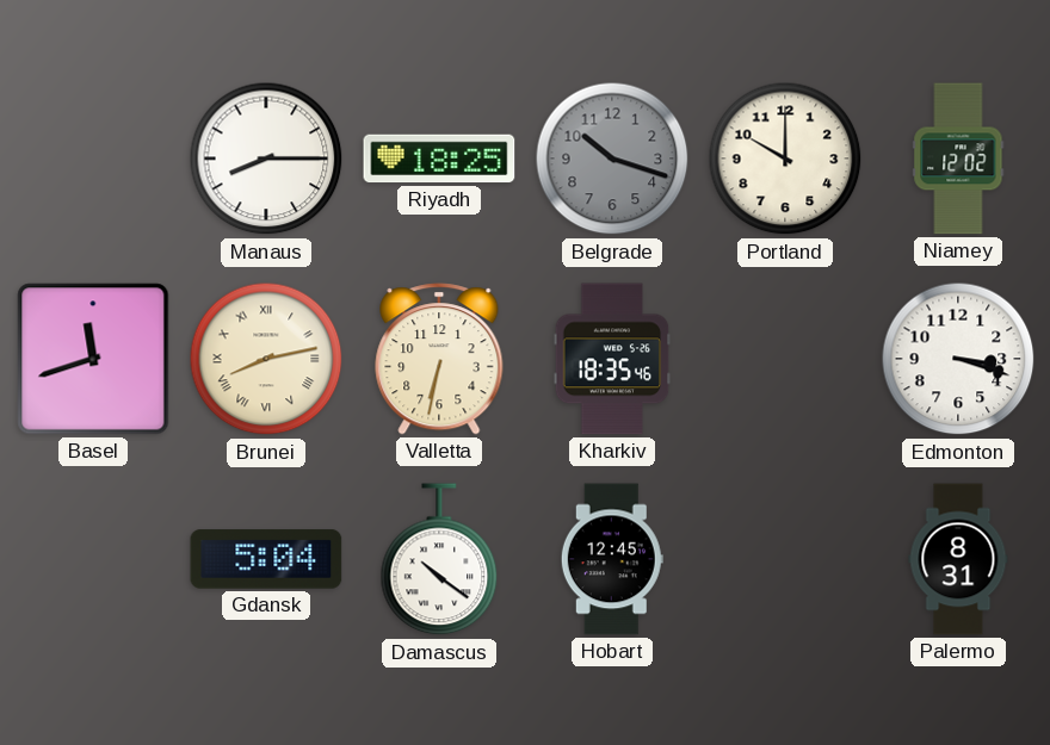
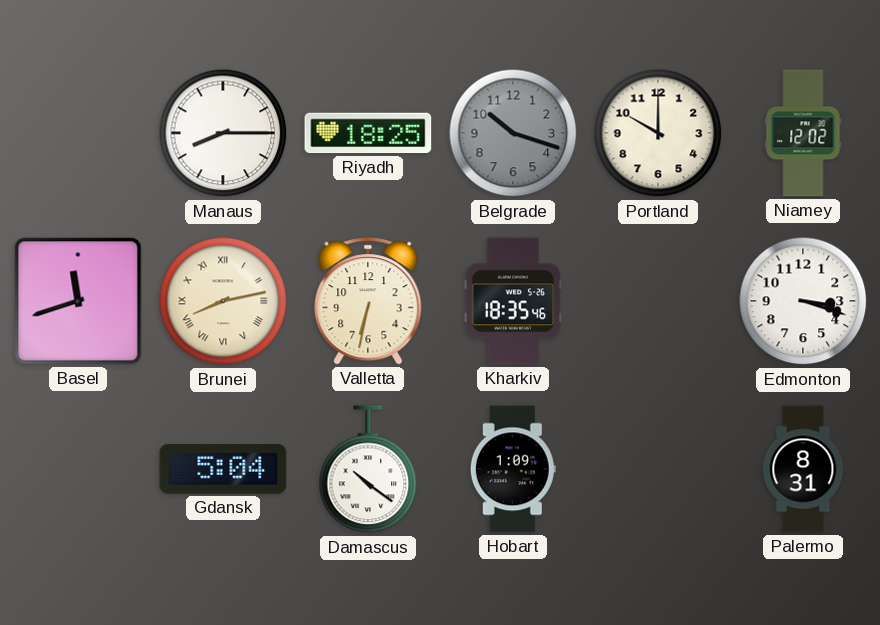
Hobart: 12:45 -> 1:09 (513, 469)
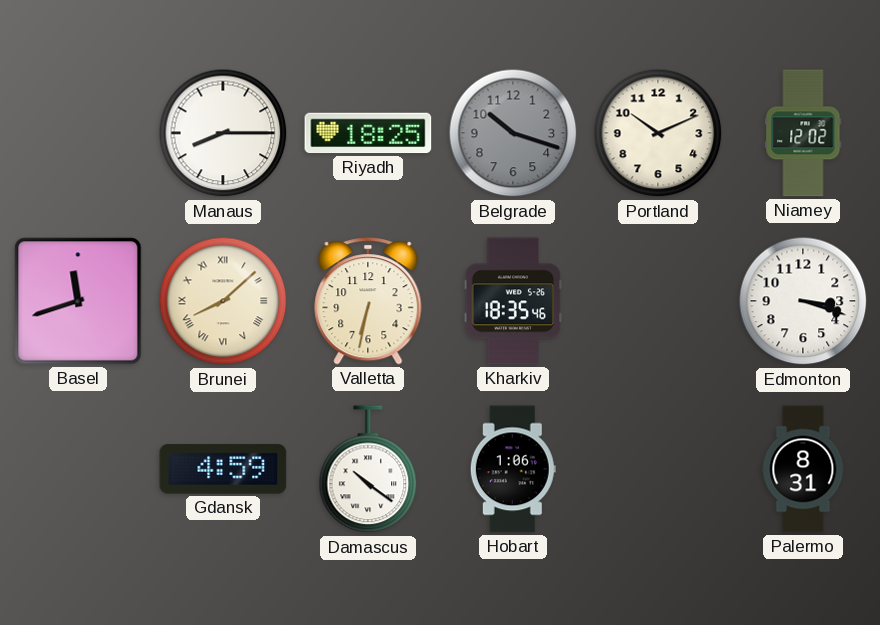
Portland: 10:00 -> 10:11 (658, 133)
Brunei: 8:13 -> 8:08 (223, 301)
Gdansk: 5:04 -> 4:59 (223, 469)
Hobart: 1:09 -> 1:06 (513, 469)
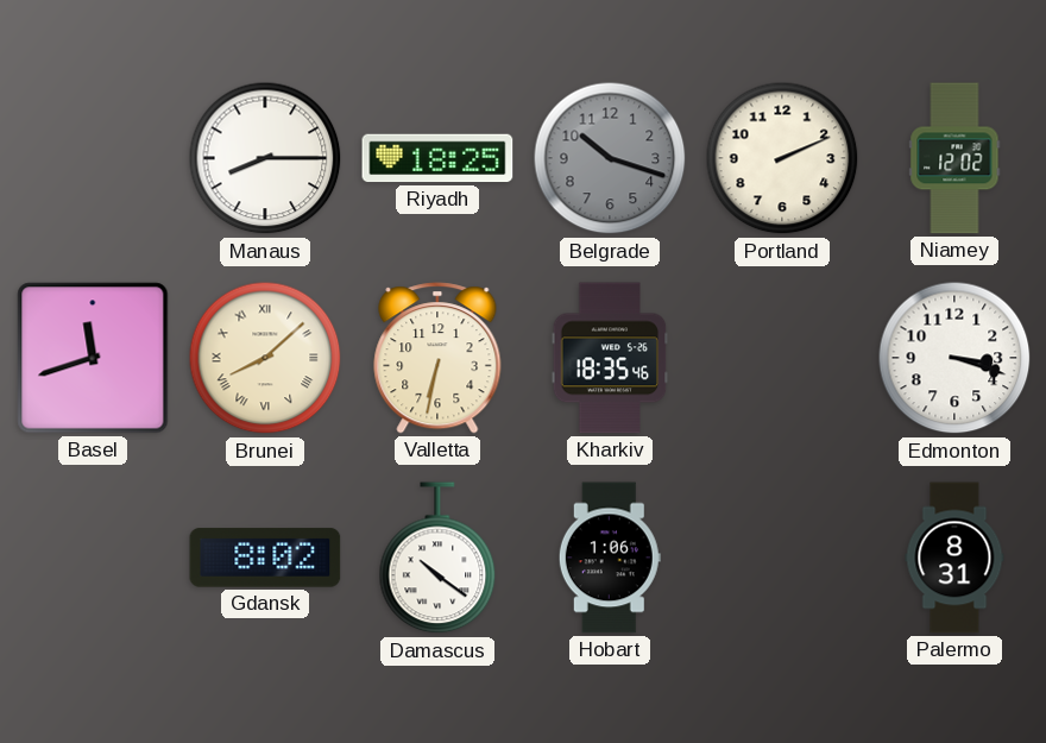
Portland: 10:11 -> 2:11 (782, 158)
Gdansk: 4:59 -> 8:02 (265, 558)
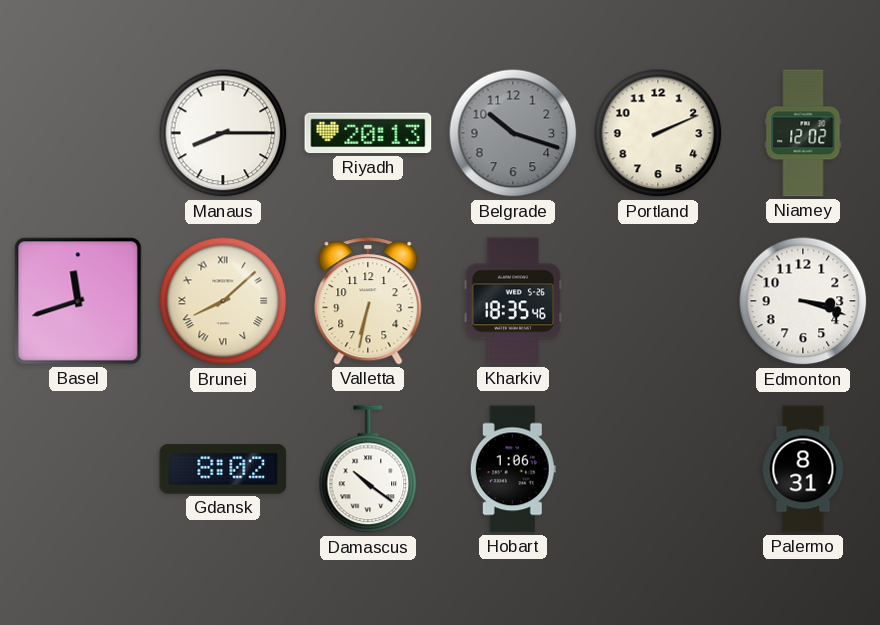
Riyadh: 18:25 -> 20:13 (368, 133)
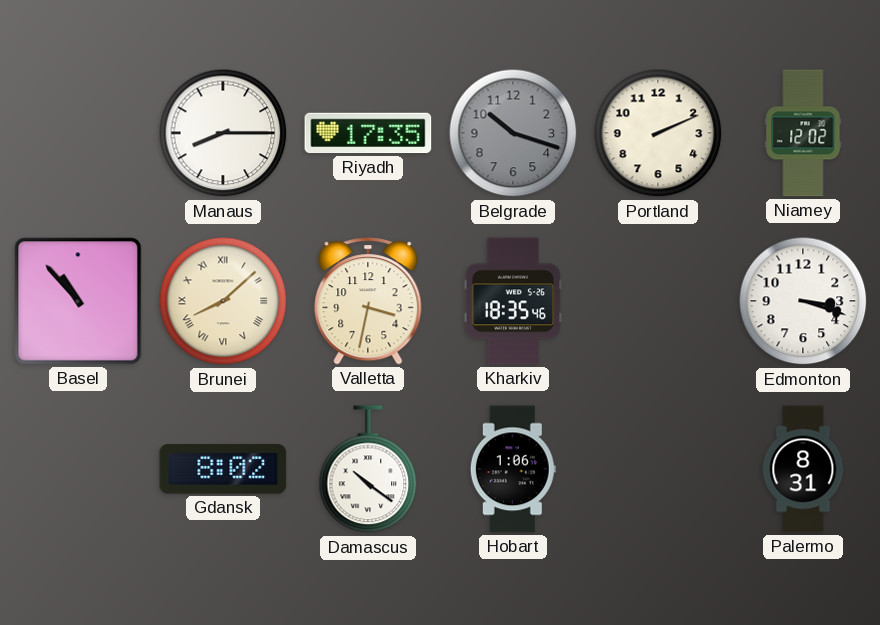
Riyadh: 20:13 -> 17:35 (368, 133)
Basel: 11:42 -> 10:53 (78, 301)
Valletta: 6:32 -> 3:32 (368, 301)
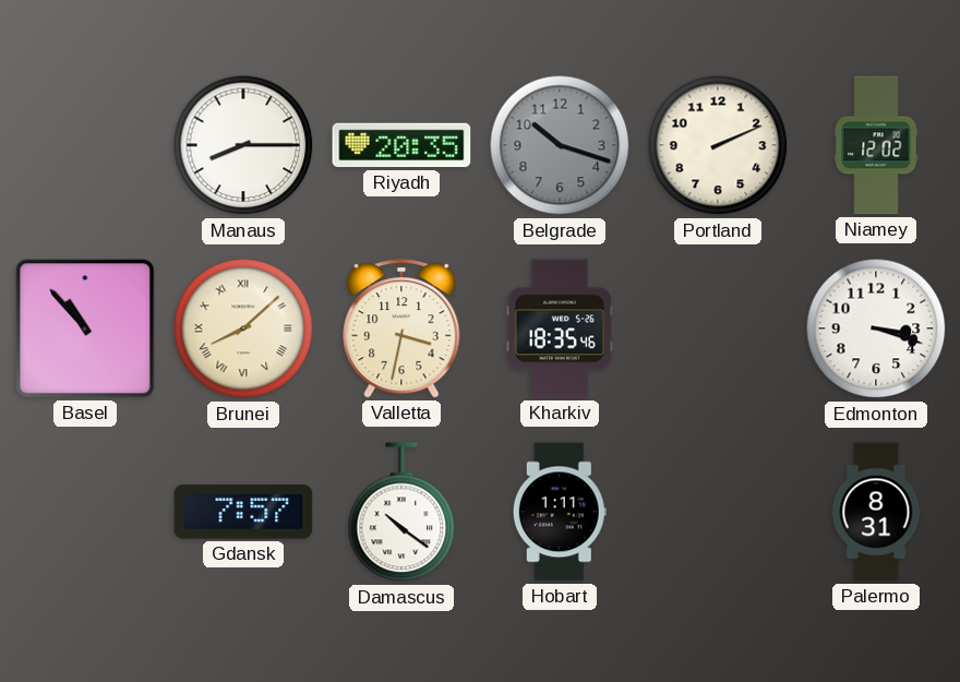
Riyadh: 17:35 -> 20:35 (401, 145)
Gdansk: 8:02 -> 7:57 (243, 512)
Hobart: 1:06 -> 1:11 (560, 512)
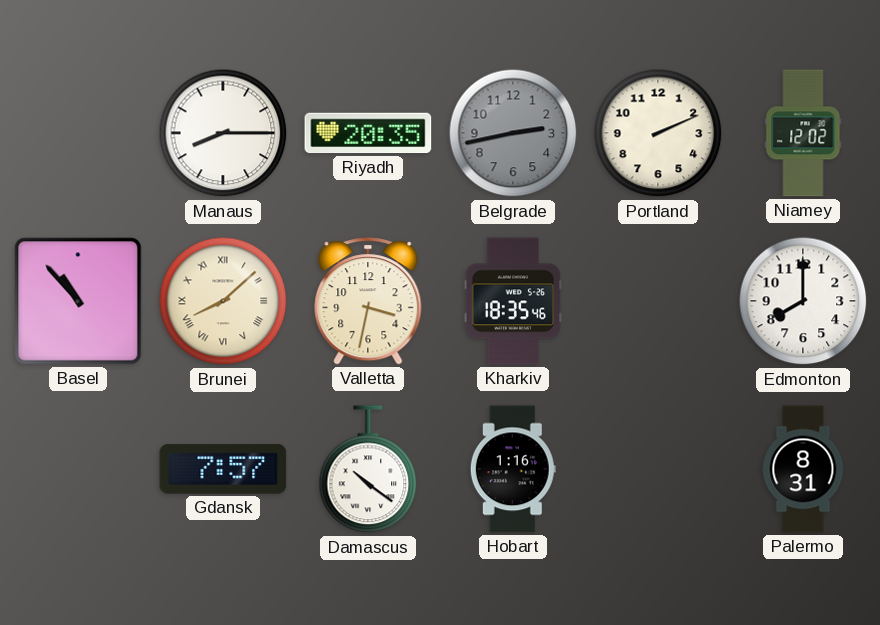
Belgrade: 10:18 -> 2:43 (513, 133)
Edmonton: 3:18 -> 8:00 (803, 301)
Hobart: 1:11 -> 1:16 (513, 469)
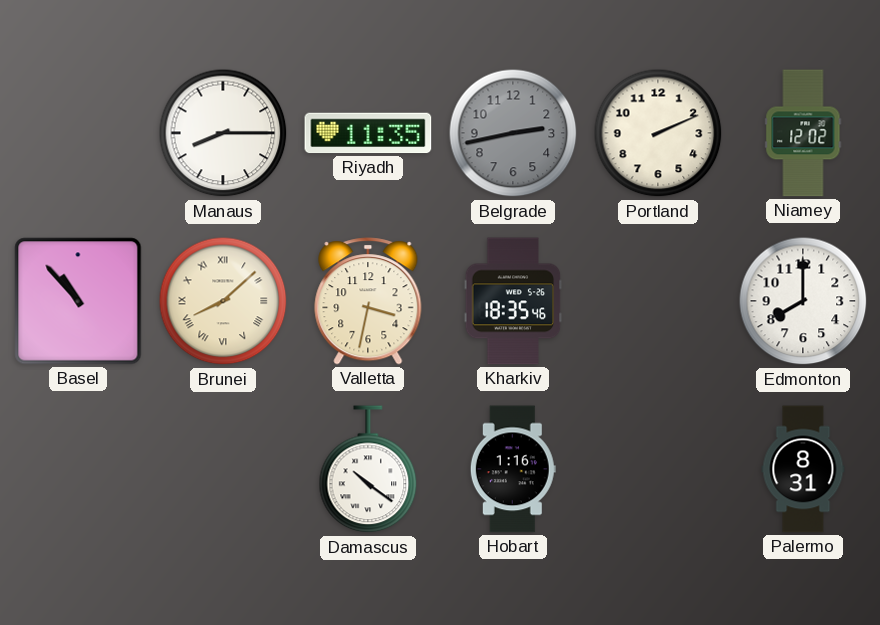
Riyadh: 20:35 -> 11:35 (368, 133)
Gdansk: 7:57 -> none (223, 469)
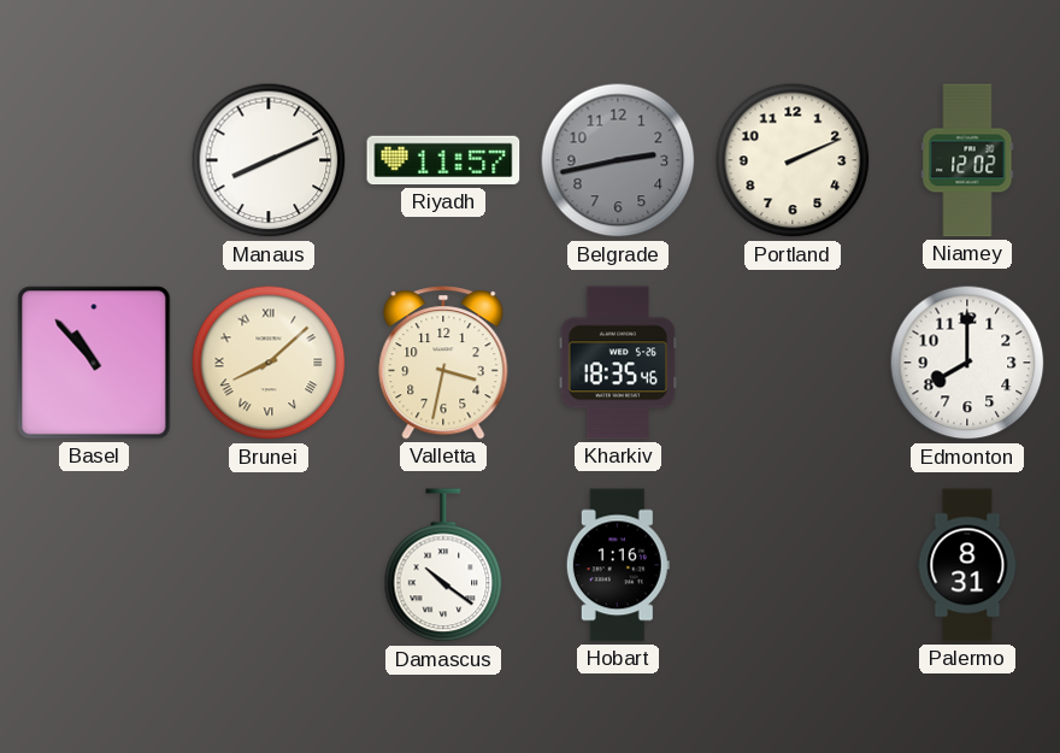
Manaus: 8:15 -> 8:11 (269, 160)
Riyadh: 11:35 -> 11:57 (443, 160)
